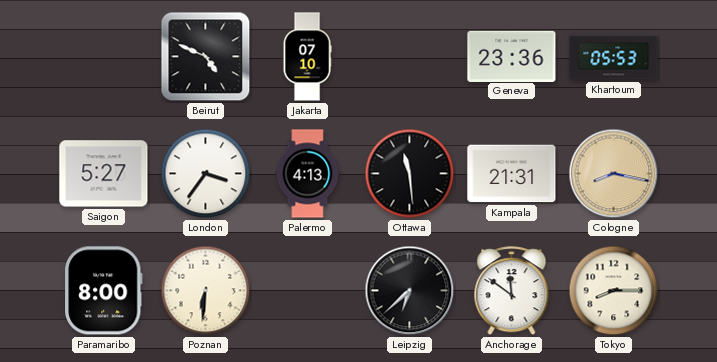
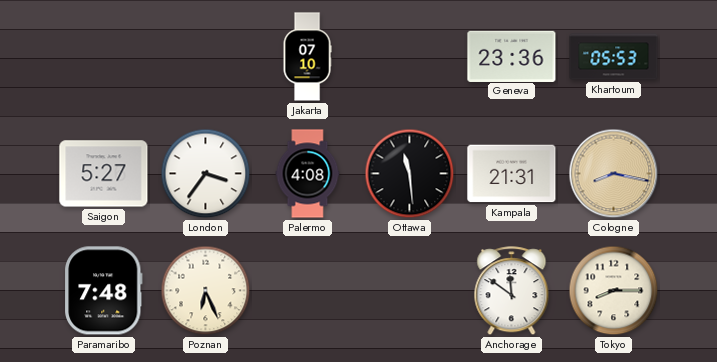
Beirut: 4:49 -> none (206, 57)
Palermo: 4:13 -> 4:08 (308, 174)
Paramaribo: 8:00 -> 7:48 (104, 291)
Poznan: 6:31 -> 6:26 (206, 291)
Leipzig: 6:38 -> none (410, 291)
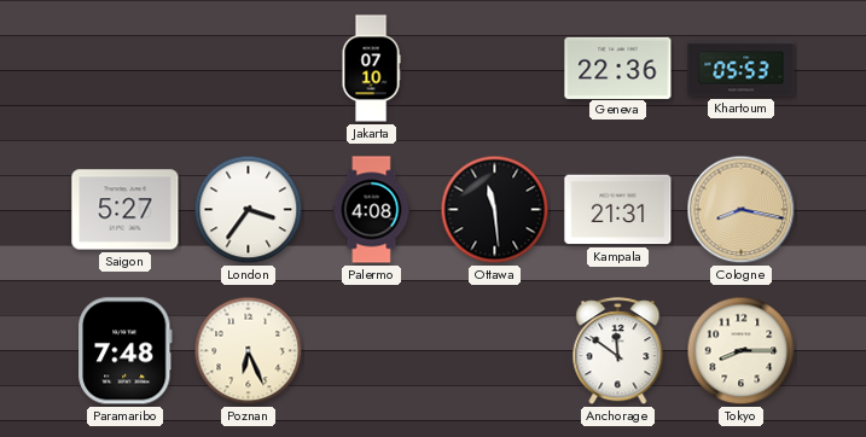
Geneva: 23:36 -> 22:36 (618, 68)
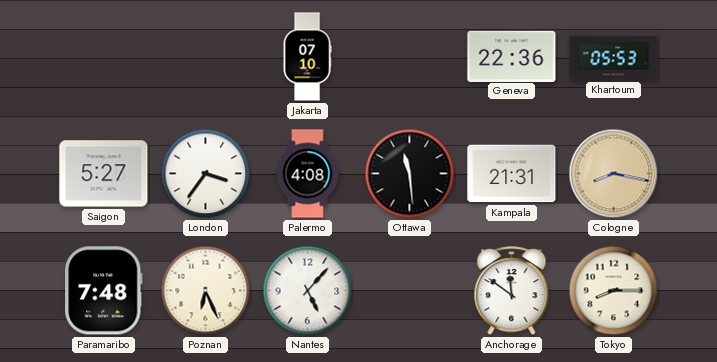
Nantes: none -> 5:07 (308, 291)
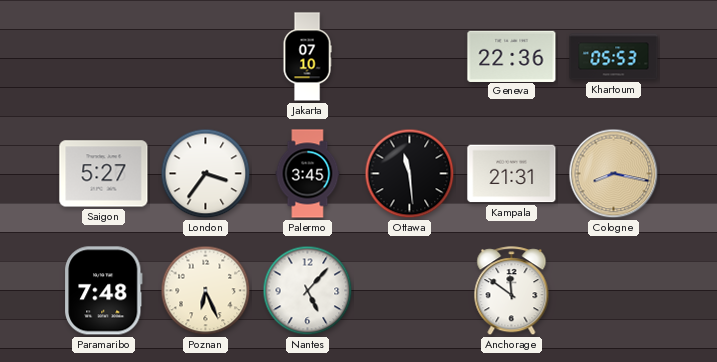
Palermo: 4:08 -> 3:45 (308, 174)
Tokyo: 8:15 -> none (614, 291)
